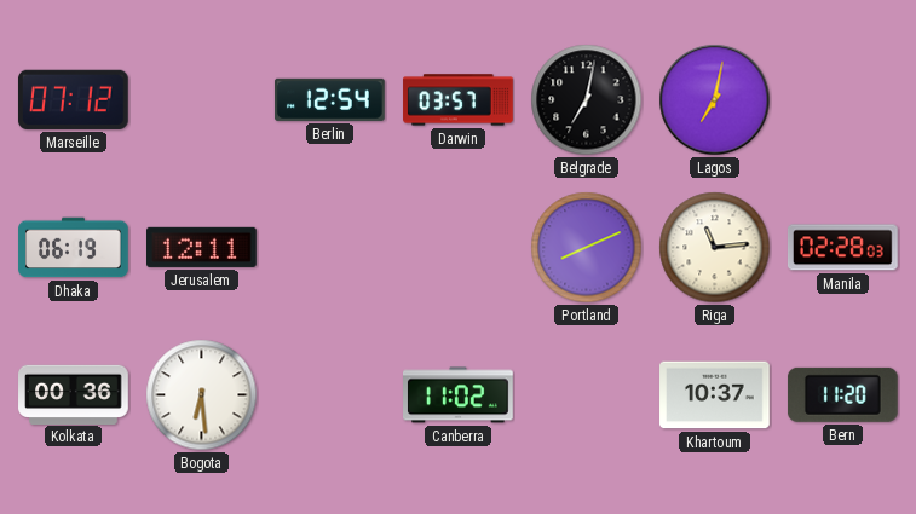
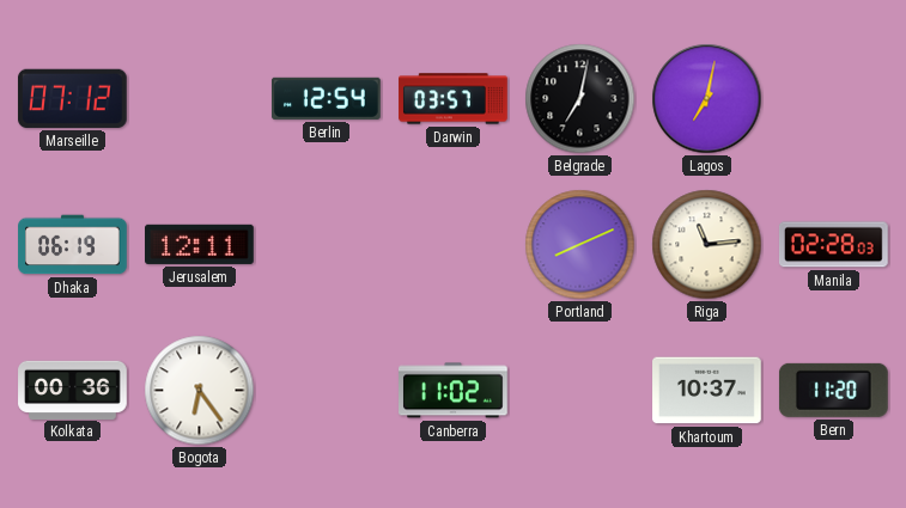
Bogota: 6:29 -> 6:24 (200, 391)
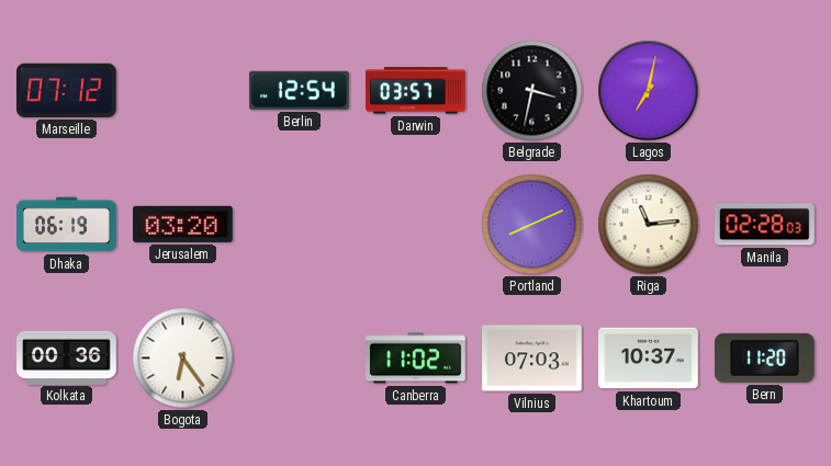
Belgrade: 7:02 -> 3:32 (532, 91)
Jerusalem: 12:11 -> 03:20 (183, 224)
Vilnius: none -> 07:03 (532, 359)
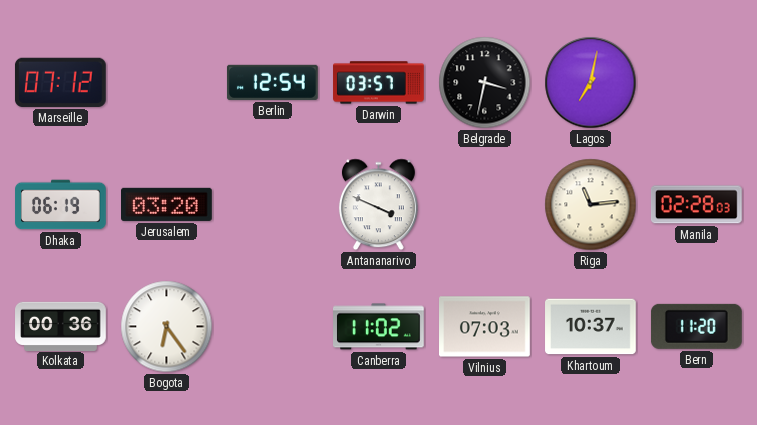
Antananarivo: none -> 3:49 (378, 205)
Portland: 8:11 -> none (532, 225)
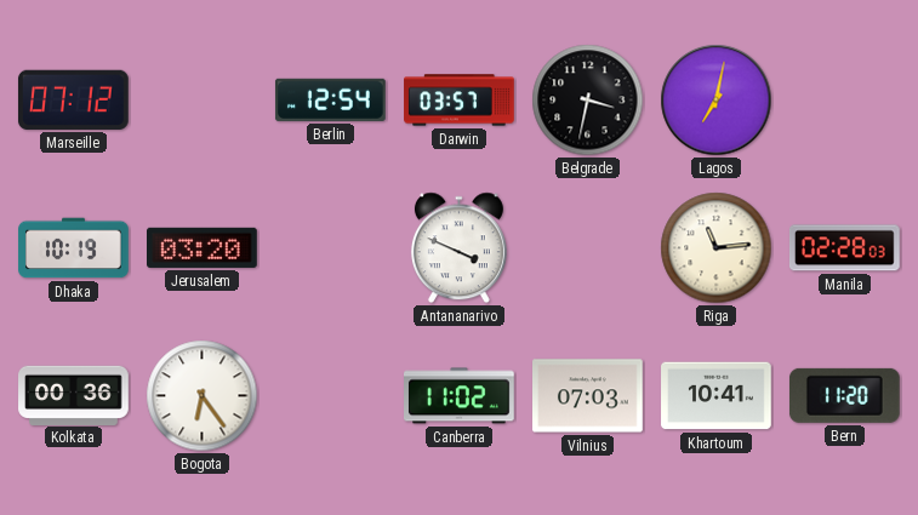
Dhaka: 06:19 -> 10:19 (74, 248)
Khartoum: 10:37 -> 10:41 (717, 396)
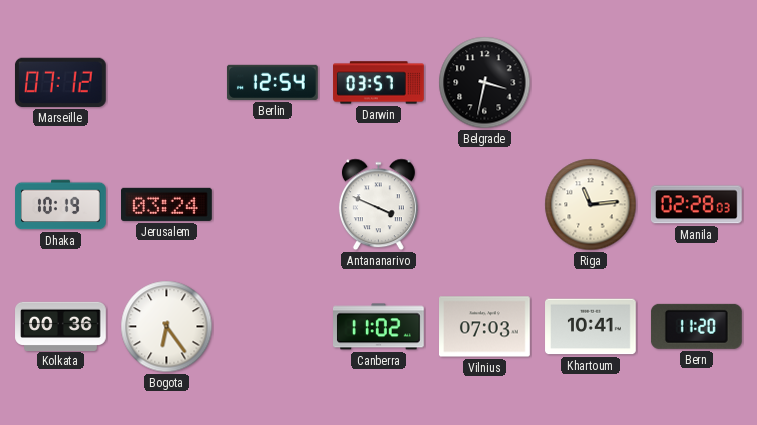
Lagos: 7:02 -> none (717, 101)
Jerusalem: 03:20 -> 03:24 (167, 204)
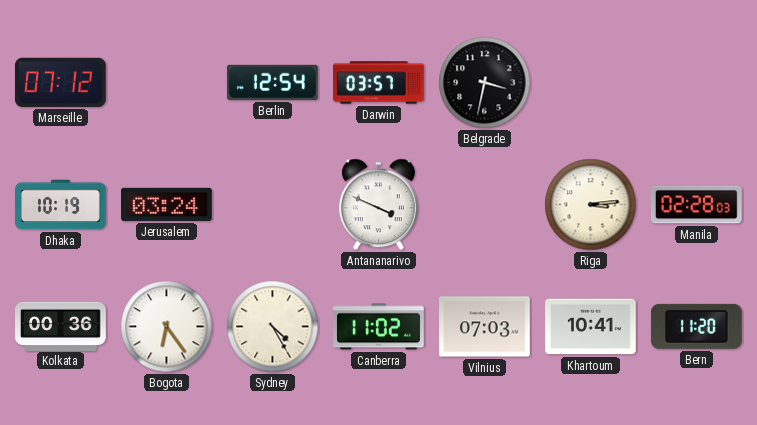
Riga: 11:14 -> 3:14 (591, 205)
Sydney: none -> 4:25 (273, 327)
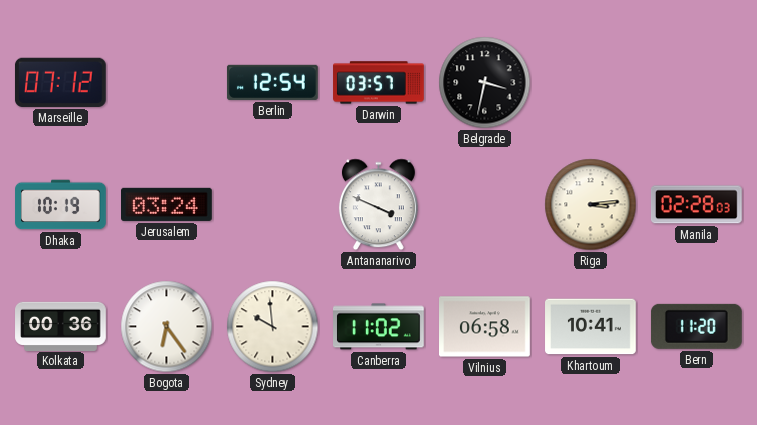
Sydney: 4:25 -> 9:59 (273, 327)
Vilnius: 07:03 -> 06:58 (485, 327)
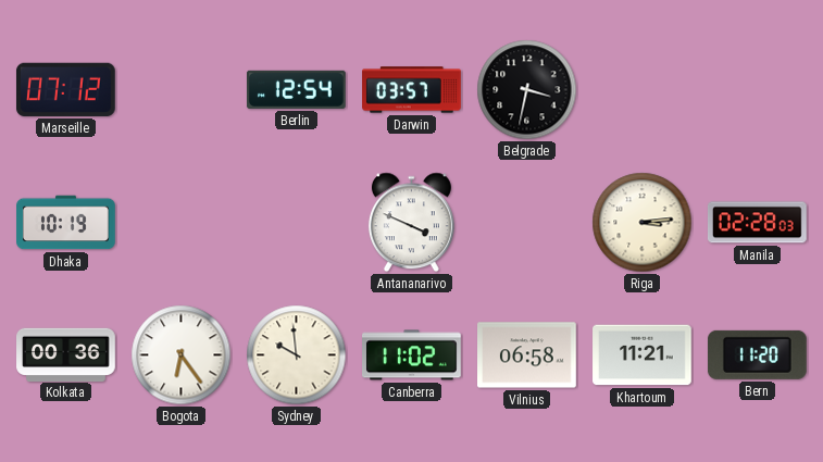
Jerusalem: 03:24 -> none (167, 204)
Khartoum: 10:41 -> 11:21 (643, 355)
